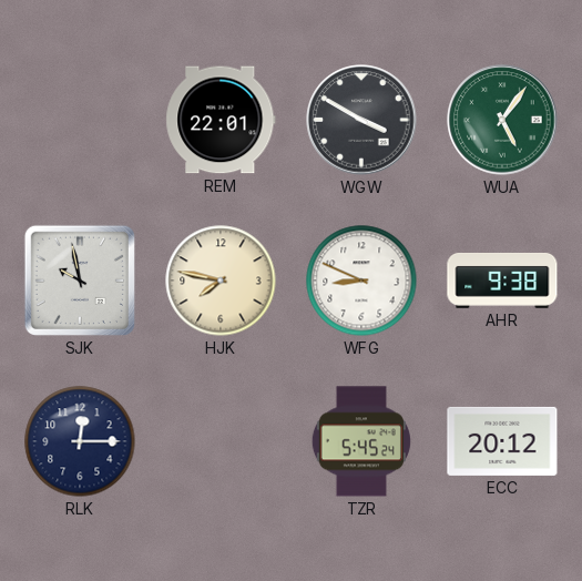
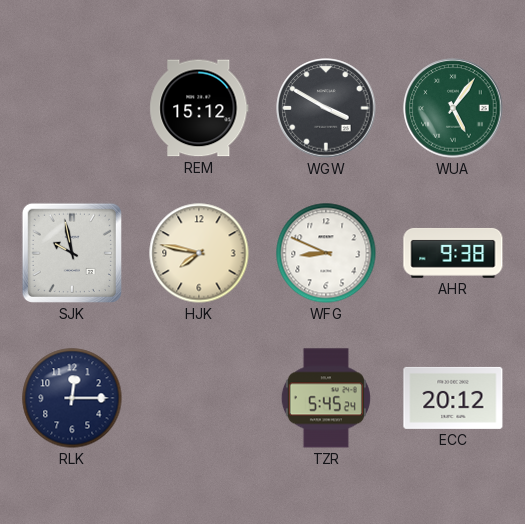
REM: 22:01 -> 15:12 (199, 108)
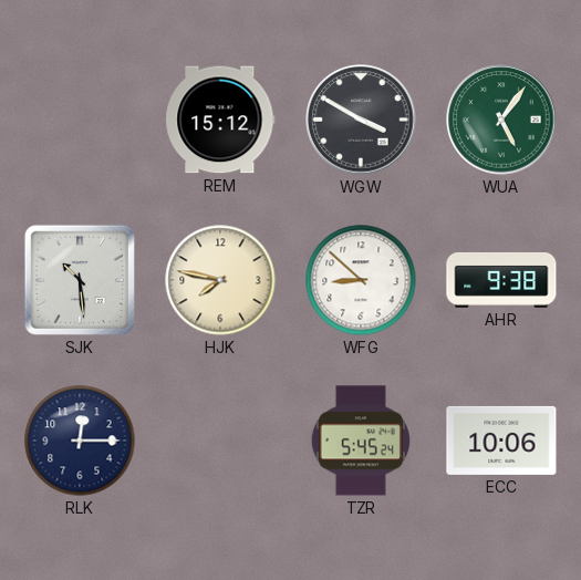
SJK: 9:58 -> 10:29 (80, 280)
WFG: 8:49 -> 8:52 (361, 280)
ECC: 20:12 -> 10:06 (501, 441)
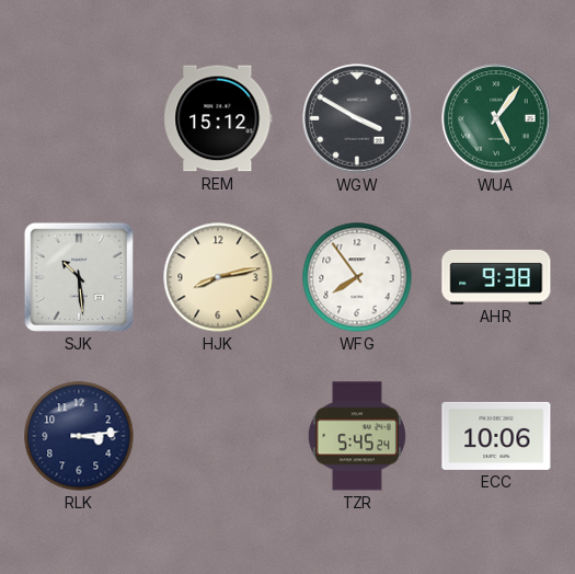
HJK: 7:47 -> 8:13 (218, 277)
WFG: 8:52 -> 7:54 (357, 277)
RLK: 12:15 -> 3:14 (79, 436)
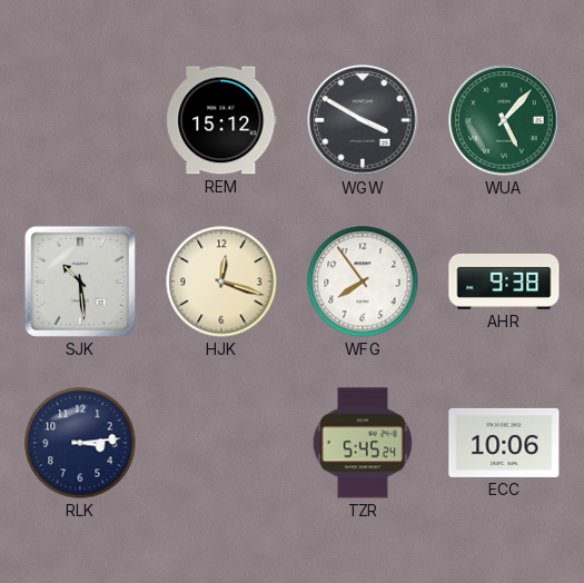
WUA: 5:06 -> 5:07 (504, 120)
HJK: 8:13 -> 12:18 (221, 281)
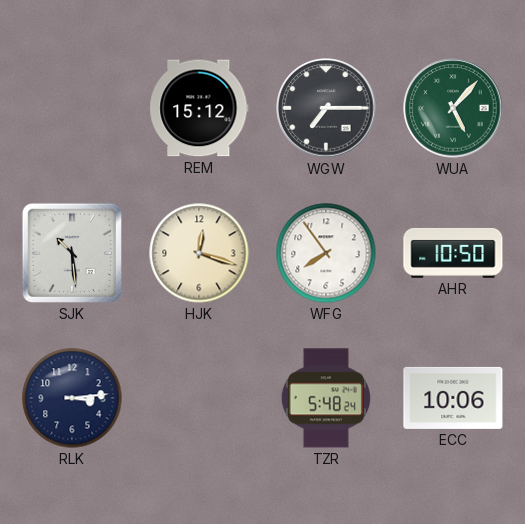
WGW: 3:50 -> 7:15 (326, 108)
AHR: 9:38 -> 10:50 (453, 253)
TZR: 5:45 -> 5:48 (326, 398)
